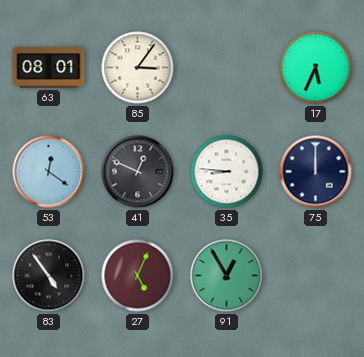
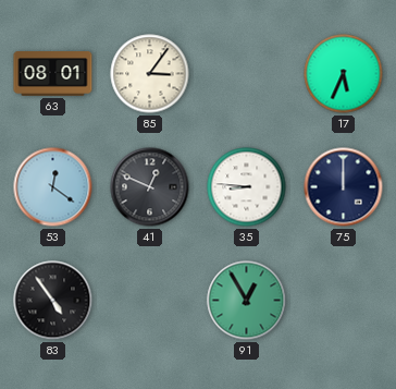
27: 5:04 -> none (138, 276)
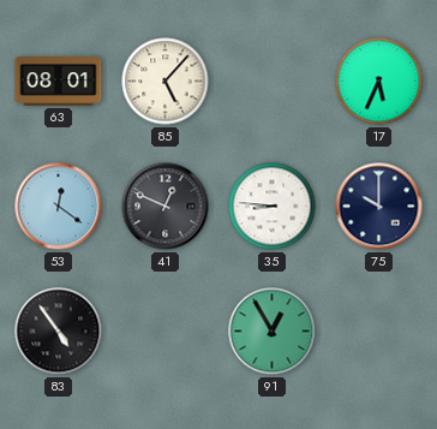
85: 3:06 -> 5:07 (166, 82)
75: 12:00 -> 10:00 (379, 207)
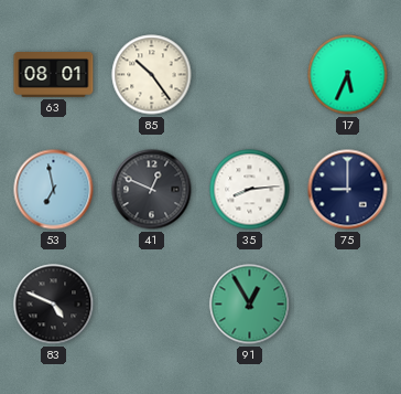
85: 5:07 -> 10:24 (152, 75)
53: 12:21 -> 6:58 (54, 190)
35: 8:46 -> 8:14 (250, 190)
75: 10:00 -> 9:00 (348, 190)
83: 4:54 -> 4:49 (54, 305)
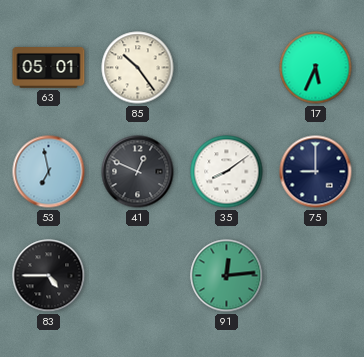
63: 08:01 -> 05:01 (49, 68)
35: 8:14 -> 8:09 (227, 172)
83: 4:49 -> 4:45 (49, 276)
91: 12:55 -> 12:14 (227, 276)
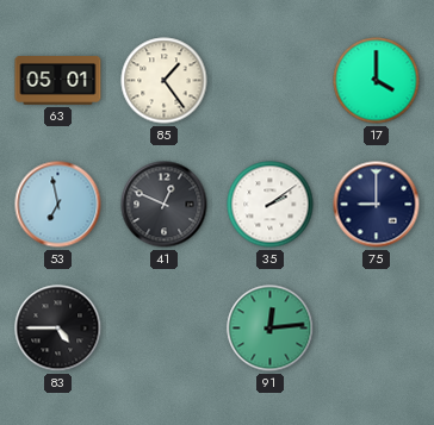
85: 10:24 -> 1:24 (165, 81)
17: 5:34 -> 4:00 (377, 81)
35: 8:09 -> 2:09 (271, 205)
